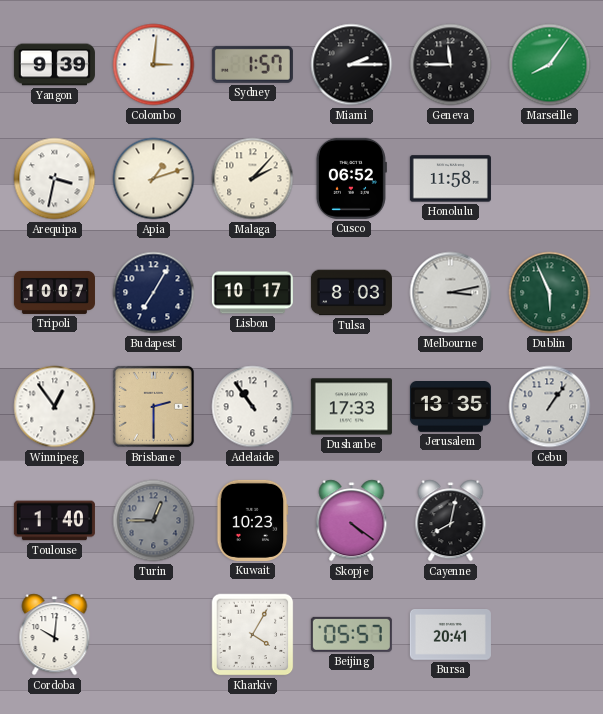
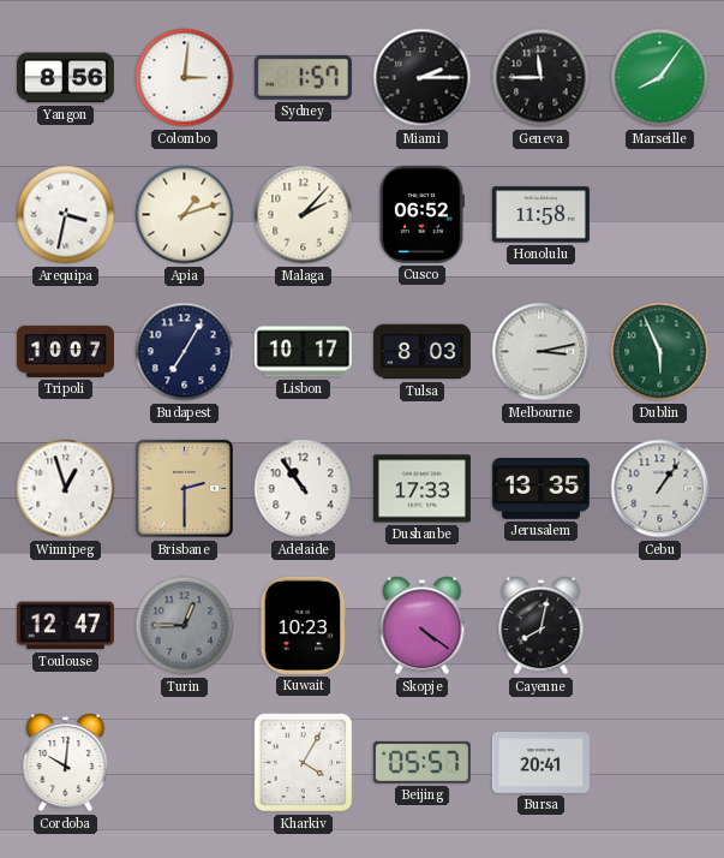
Yangon: 9:39 -> 8:56 (65, 78)
Winnipeg: 12:54 -> 12:57 (66, 489)
Toulouse: 1:40 -> 12:47 (65, 626)
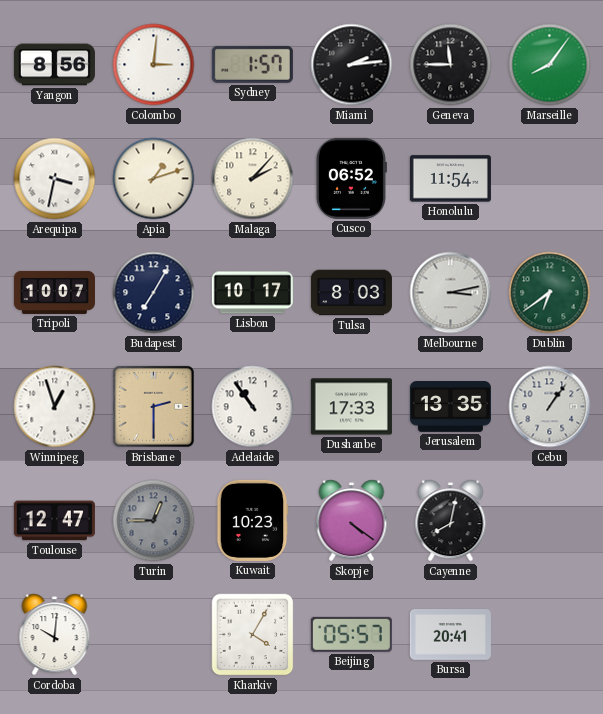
Miami: 2:15 -> 2:14 (352, 65)
Honolulu: 11:58 -> 11:54 (450, 179)
Dublin: 5:56 -> 6:39 (550, 293)
